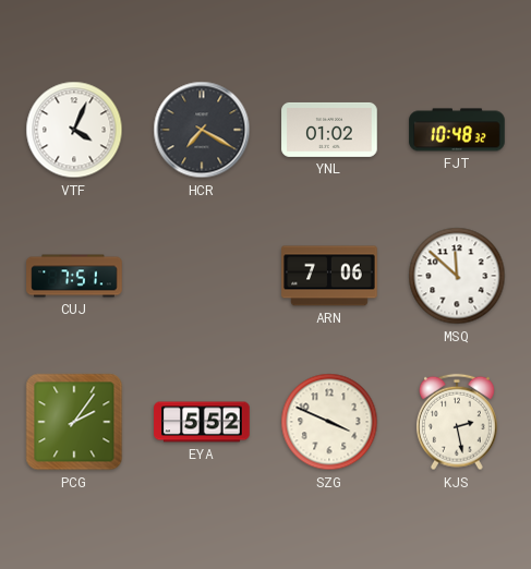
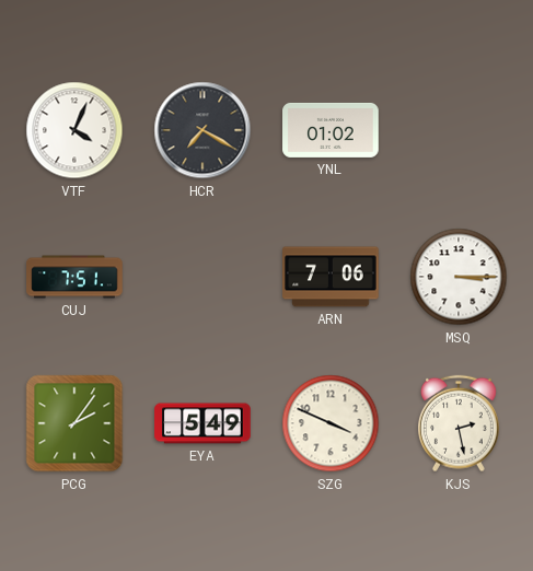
FJT: 10:48 -> none (457, 130)
MSQ: 11:52 -> 3:15 (459, 277)
EYA: 5:52 -> 5:49 (202, 423)
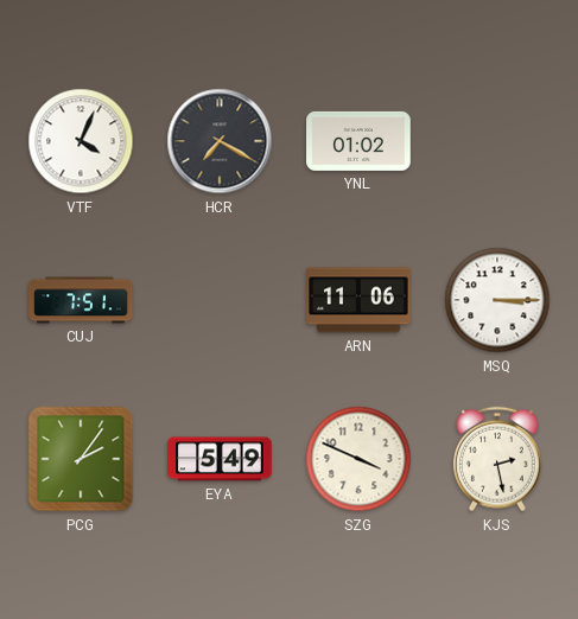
ARN: 7:06 -> 11:06 (358, 300)
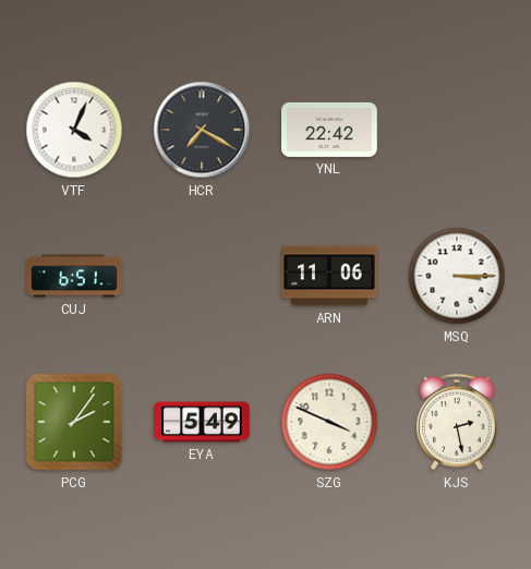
YNL: 01:02 -> 22:42 (329, 130)
CUJ: 7:51 -> 6:51 (74, 276)
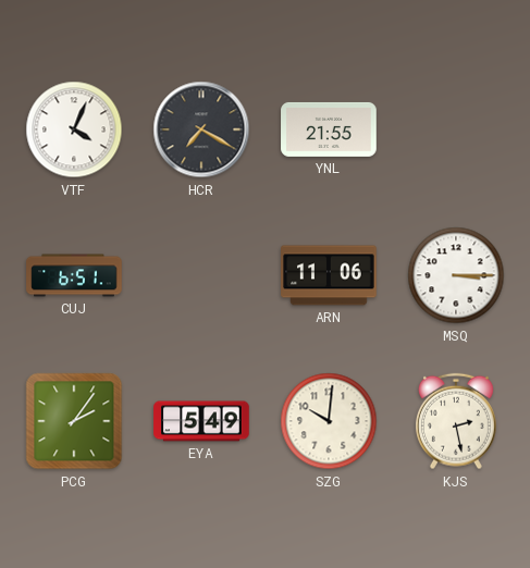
YNL: 22:42 -> 21:55 (329, 129)
SZG: 3:49 -> 10:01 (329, 421)
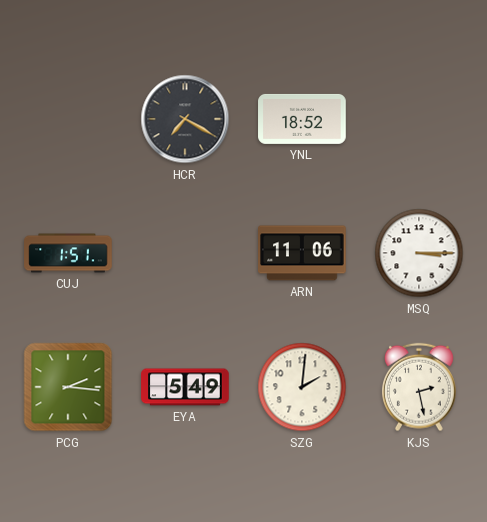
VTF: 4:04 -> none (74, 129)
YNL: 21:55 -> 18:52 (302, 119)
CUJ: 6:51 -> 1:51 (68, 253)
PCG: 2:06 -> 2:16 (68, 387)
SZG: 10:01 -> 2:01 (302, 387)
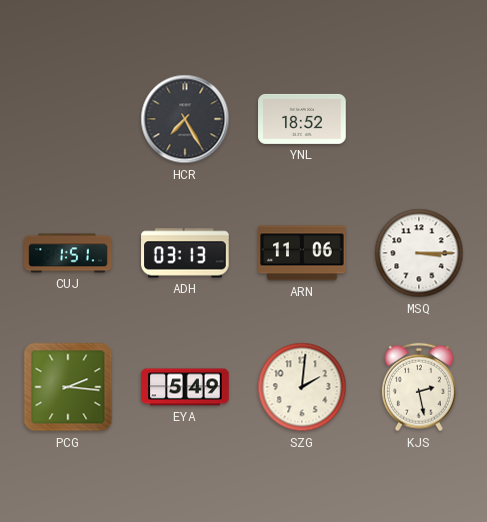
HCR: 7:20 -> 7:25 (185, 119)
ADH: none -> 03:13 (185, 253)
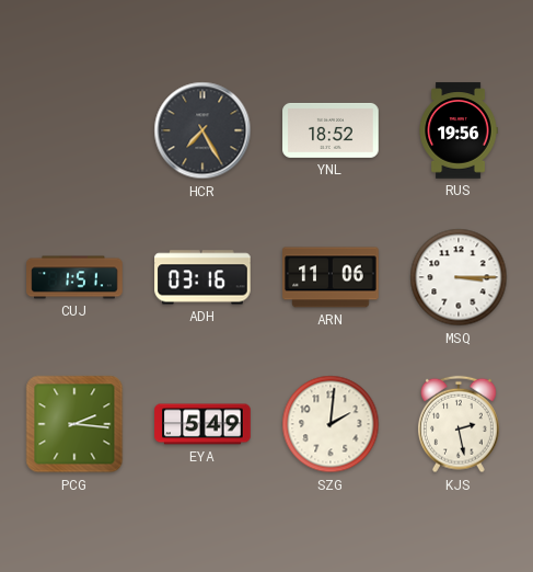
RUS: none -> 19:56 (459, 130)
ADH: 03:13 -> 03:16 (202, 277)
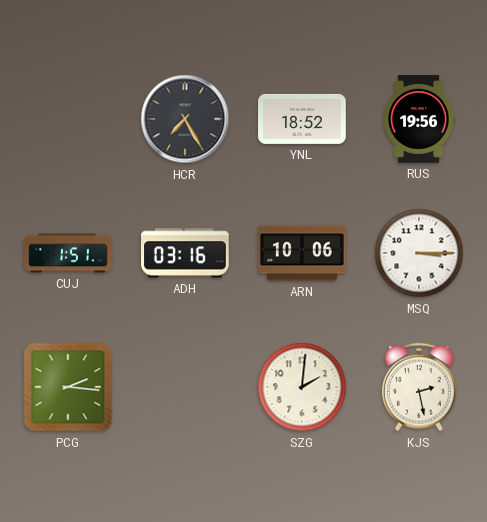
ARN: 11:06 -> 10:06 (302, 253)
EYA: 5:49 -> none (202, 424)
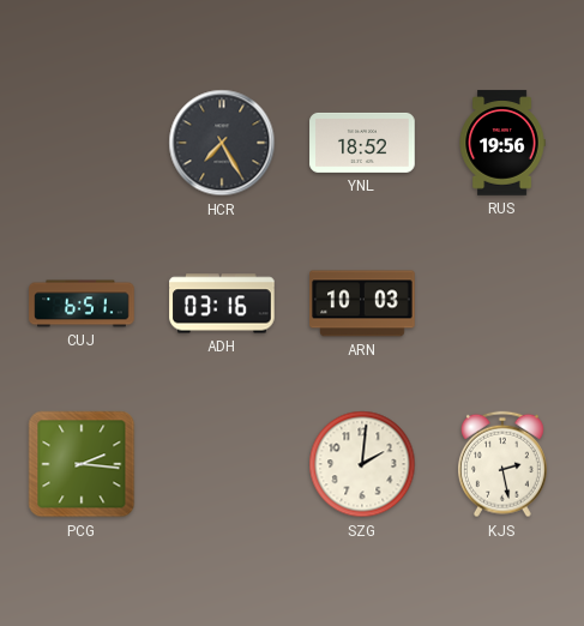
CUJ: 1:51 -> 6:51 (82, 303)
ARN: 10:06 -> 10:03 (362, 303)
MSQ: 3:15 -> none (419, 253)
